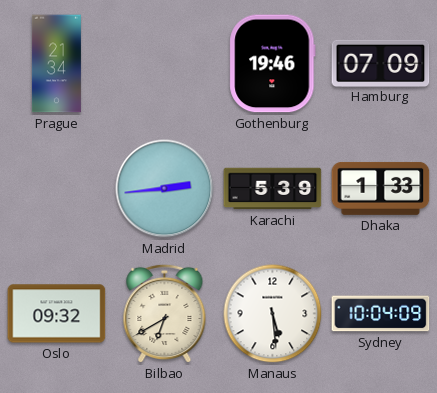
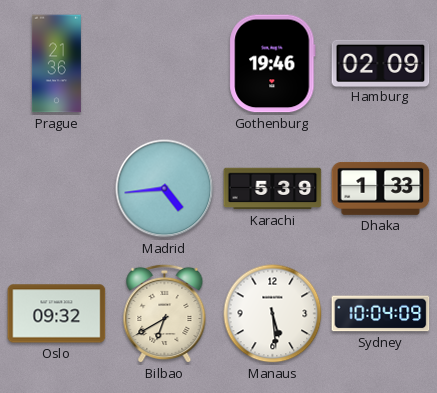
Prague: 21:34 -> 21:36 (56, 64)
Hamburg: 07:09 -> 02:09 (381, 63)
Madrid: 2:44 -> 4:44 (165, 189)
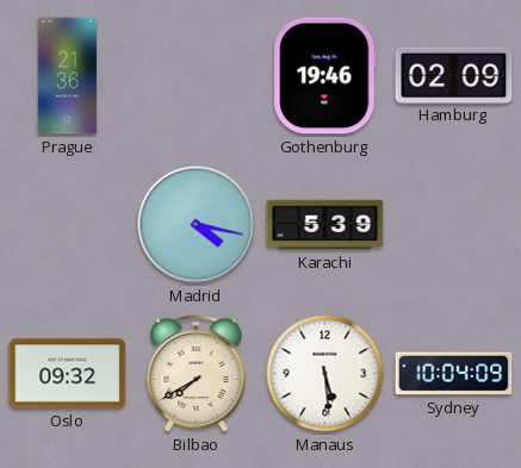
Madrid: 4:44 -> 4:17 (197, 225)
Dhaka: 1:33 -> none (381, 188)
Bilbao: 6:40 -> 7:40 (197, 374)
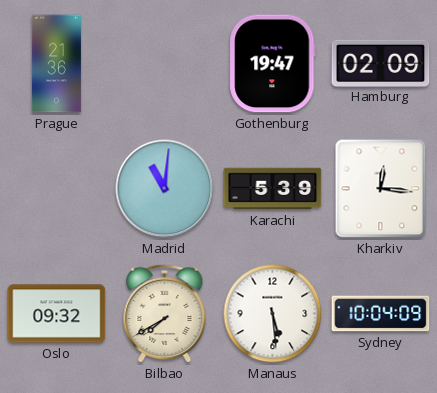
Gothenburg: 19:46 -> 19:47 (273, 64)
Madrid: 4:17 -> 11:01 (165, 189)
Kharkiv: none -> 12:16 (381, 189)
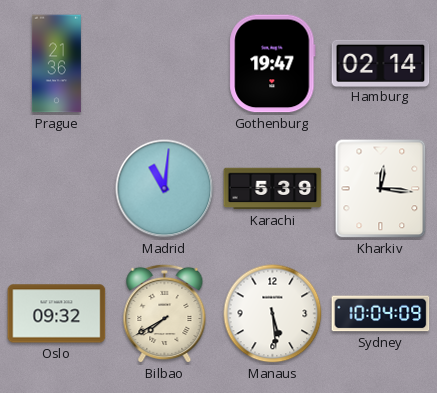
Hamburg: 02:09 -> 02:14 (381, 63)
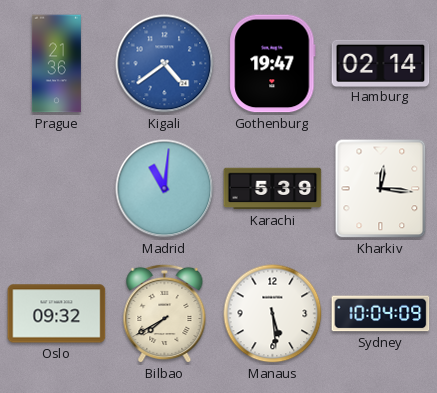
Kigali: none -> 4:39 (165, 64)
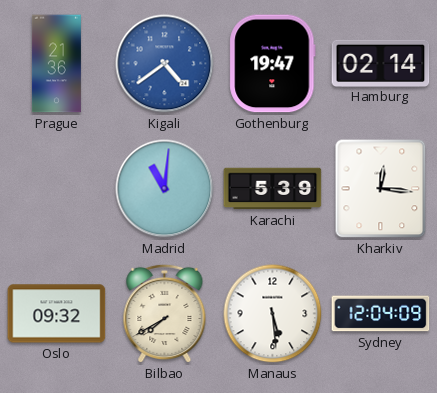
Sydney: 10:04 -> 12:04 (381, 314)
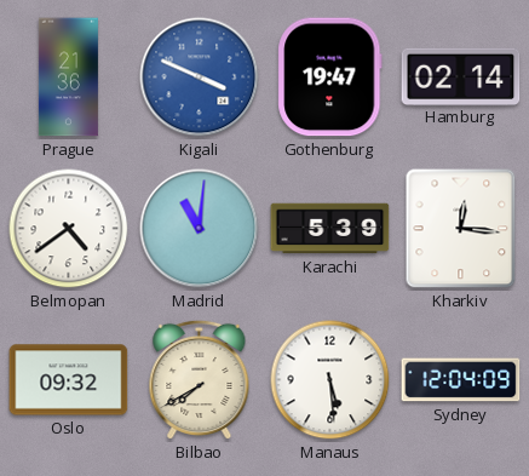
Kigali: 4:39 -> 3:49 (200, 78)
Belmopan: none -> 4:39 (69, 229)
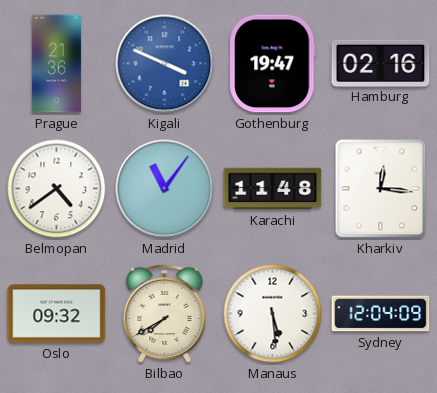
Hamburg: 02:14 -> 02:16 (381, 63)
Madrid: 11:01 -> 11:06 (165, 189)
Karachi: 5:39 -> 11:48 (273, 189)
